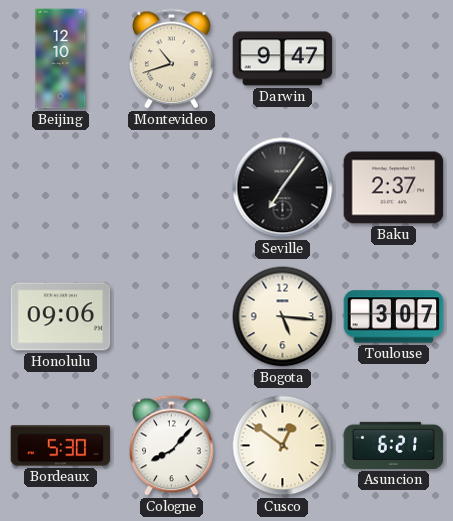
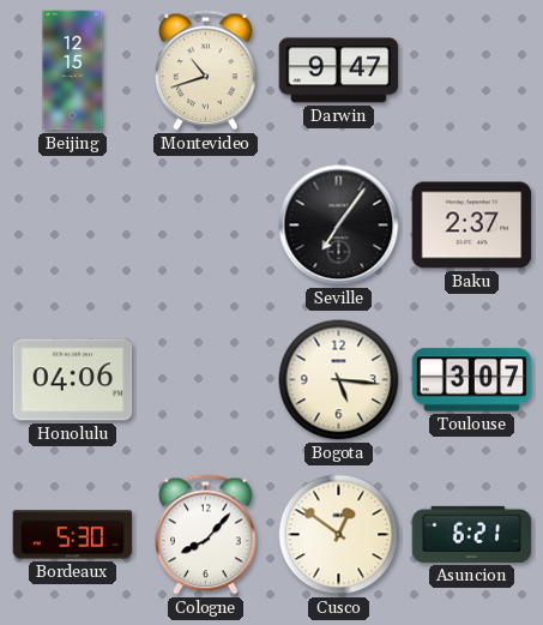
Beijing: 12:10 -> 12:15 (73, 71)
Honolulu: 09:06 -> 04:06 (73, 380)
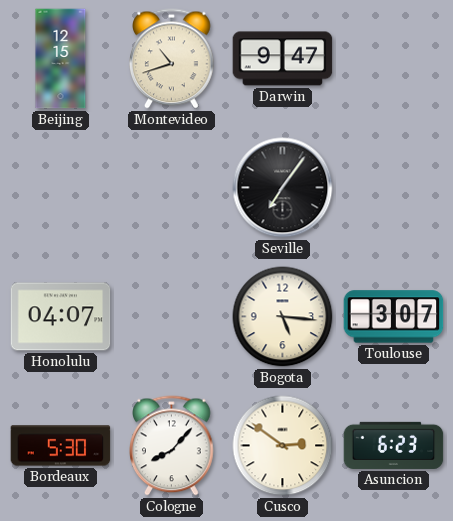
Baku: 2:37 -> none (472, 226)
Honolulu: 04:06 -> 04:07 (61, 317)
Cusco: 12:51 -> 2:51 (283, 446)
Asuncion: 6:21 -> 6:23 (394, 445)
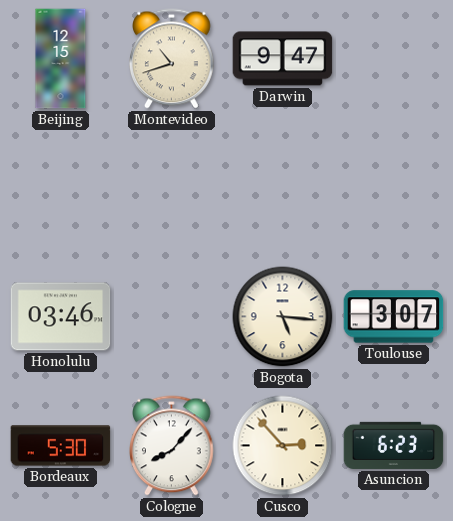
Seville: 7:06 -> none (283, 188)
Honolulu: 04:07 -> 03:46 (61, 317)
Cusco: 2:51 -> 2:53 (283, 446)
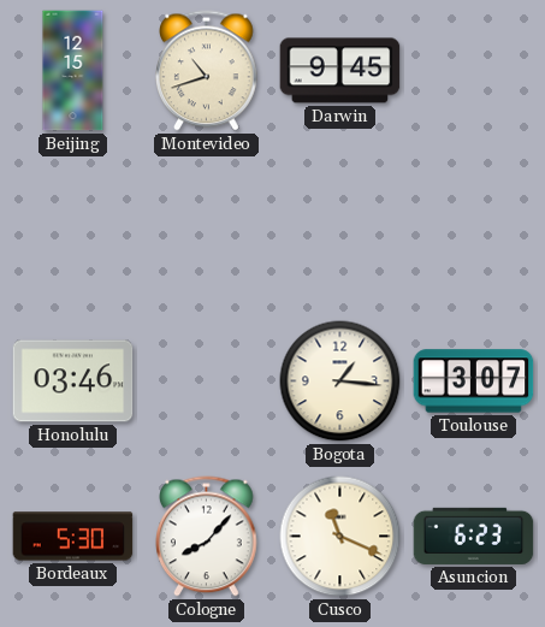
Darwin: 9:47 -> 9:45 (340, 71)
Bogota: 5:16 -> 1:16 (340, 381)
Cusco: 2:53 -> 11:19 (340, 537)
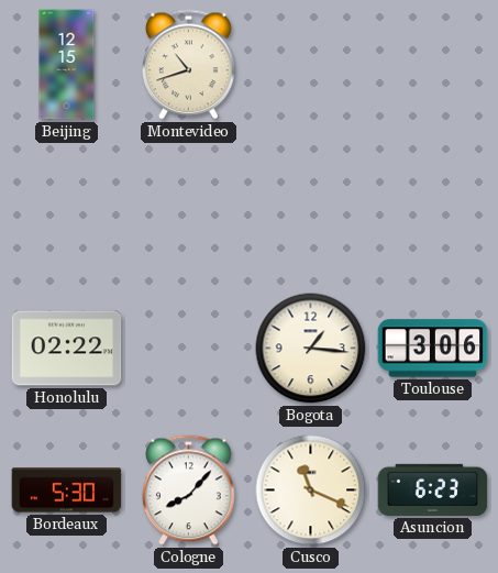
Darwin: 9:45 -> none (340, 71)
Honolulu: 03:46 -> 02:22 (67, 349)
Toulouse: 3:07 -> 3:06 (433, 349)
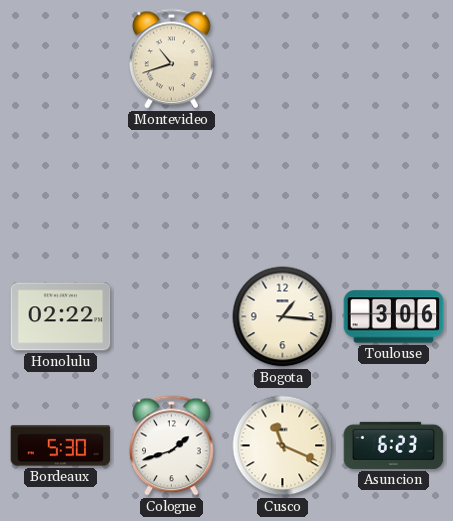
Beijing: 12:15 -> none (67, 65)
Cologne: 8:07 -> 1:42 (172, 446)
